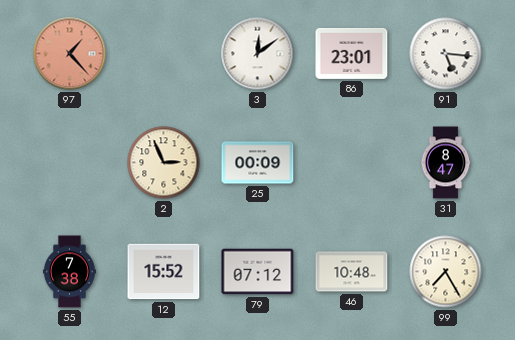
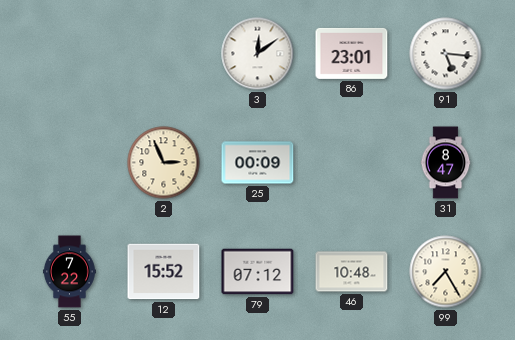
97: 1:23 -> none (70, 54)
55: 7:38 -> 7:22 (69, 272)
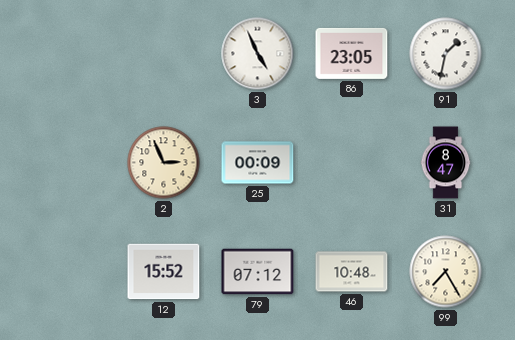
3: 12:09 -> 4:56 (258, 54)
86: 23:01 -> 23:05 (352, 53)
91: 5:16 -> 1:32 (446, 54)
55: 7:22 -> none (69, 272)
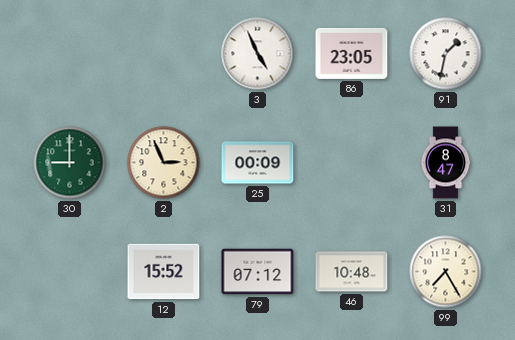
30: none -> 9:00 (70, 163)
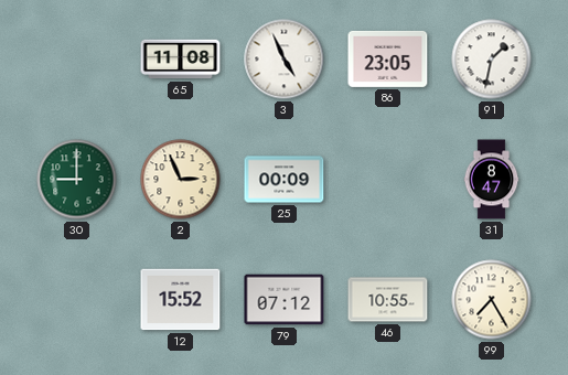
65: none -> 11:08 (181, 60)
46: 10:48 -> 10:55 (388, 300)
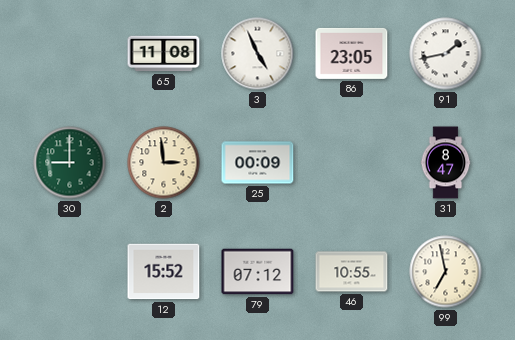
91: 1:32 -> 1:43 (446, 54)
2: 2:56 -> 2:59 (164, 163)
99: 7:25 -> 6:58 (446, 272)
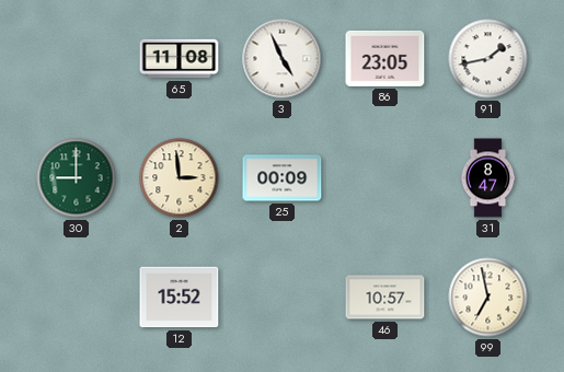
79: 07:12 -> none (258, 272)
46: 10:55 -> 10:57 (385, 298)
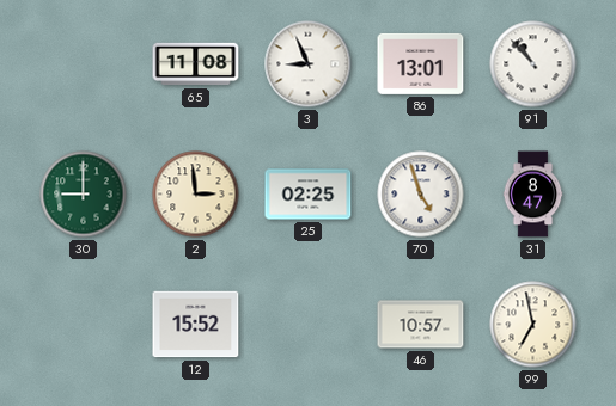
3: 4:56 -> 8:56 (309, 64)
86: 23:05 -> 13:01 (421, 63)
91: 1:43 -> 10:53 (533, 64)
25: 00:09 -> 02:25 (309, 195)
70: none -> 4:57 (421, 195)
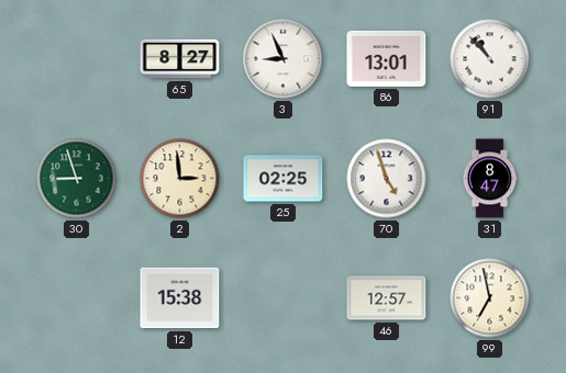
65: 11:08 -> 8:27 (180, 59)
30: 9:00 -> 8:57 (77, 179)
12: 15:52 -> 15:38 (180, 298)
46: 10:57 -> 12:57 (387, 298)
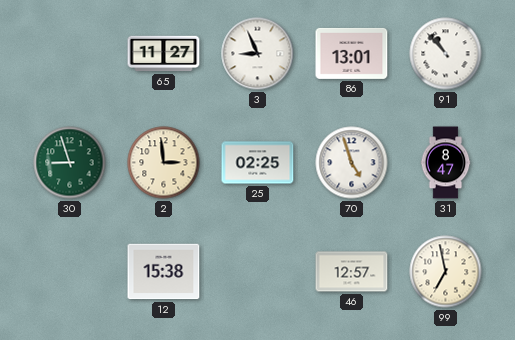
65: 8:27 -> 11:27 (164, 54)
